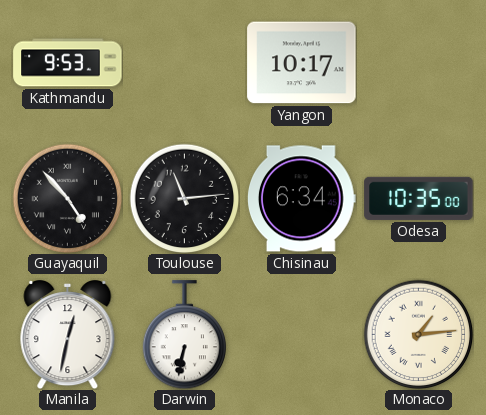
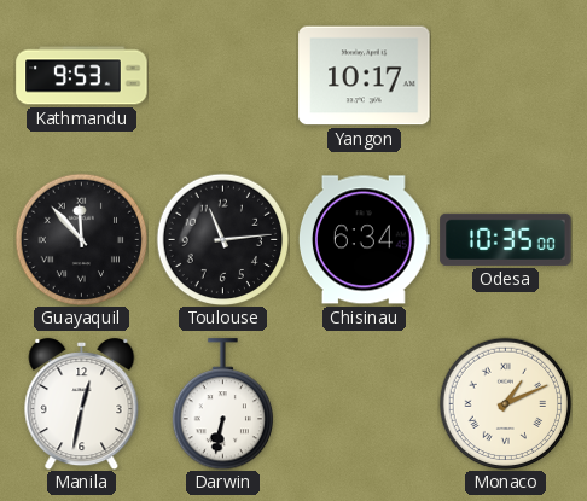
Guayaquil: 4:53 -> 11:53 (81, 239)
Monaco: 1:14 -> 1:11 (505, 403)
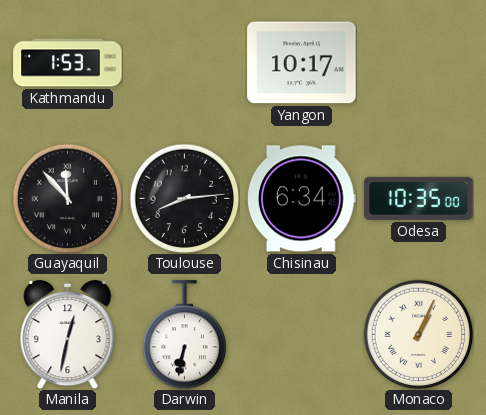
Kathmandu: 9:53 -> 1:53 (68, 63)
Toulouse: 11:14 -> 8:14 (184, 198)
Monaco: 1:11 -> 1:04 (418, 334)
